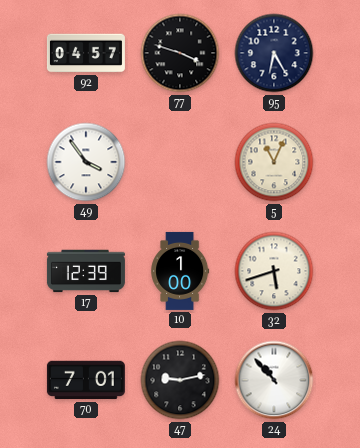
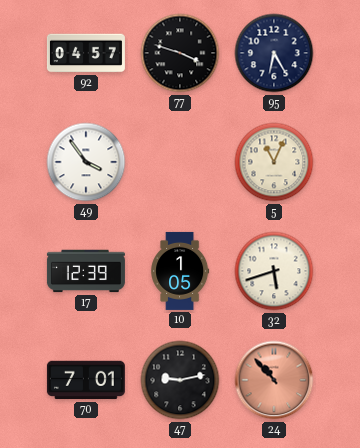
10: 1:00 -> 1:05 (180, 271)
24 dial: white -> salmon (274, 380)
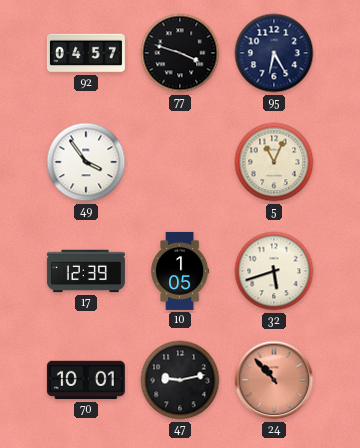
70: 7:01 -> 10:01 (86, 380)
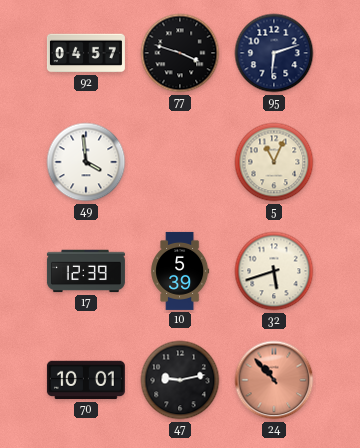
95: 6:25 -> 6:12 (274, 53)
49: 3:54 -> 3:59 (86, 162)
10: 1:05 -> 5:39 (180, 271)
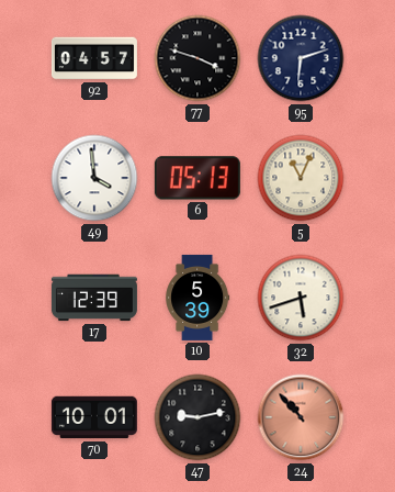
6: none -> 05:13 (198, 178)
